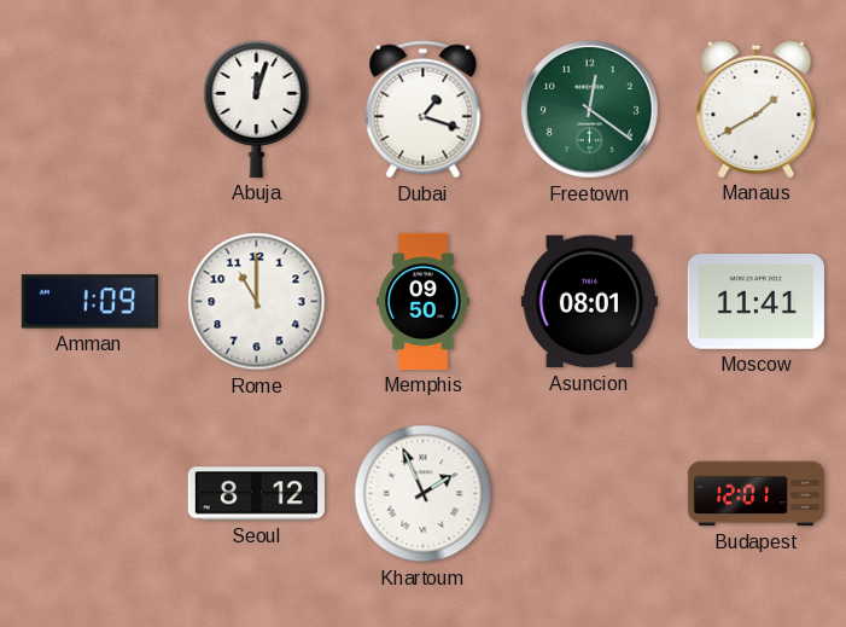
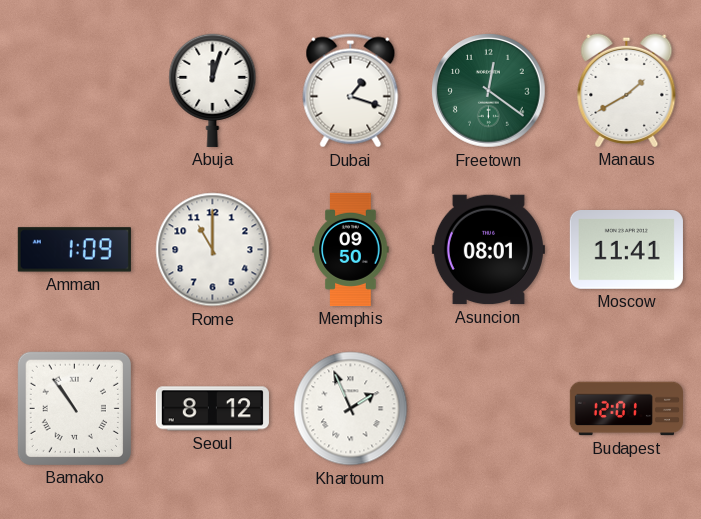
Bamako: none -> 10:54 (74, 408)
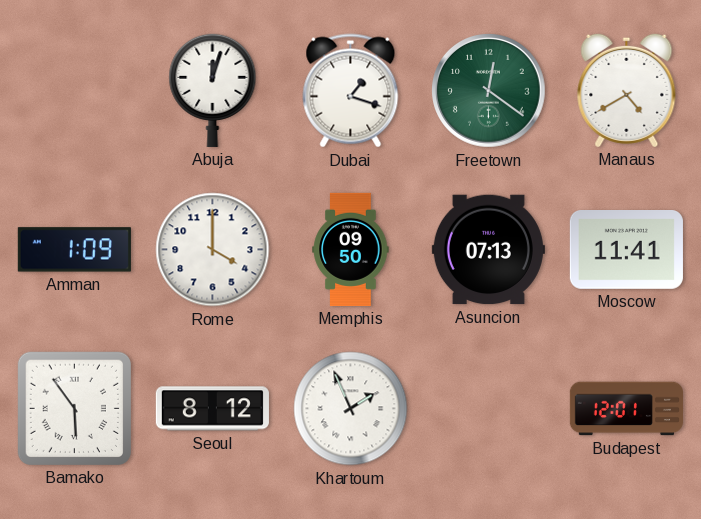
Manaus: 1:40 -> 4:40 (627, 90)
Rome: 11:00 -> 4:00 (213, 250)
Asuncion: 08:01 -> 07:13 (488, 250)
Bamako: 10:54 -> 5:54 (74, 408)
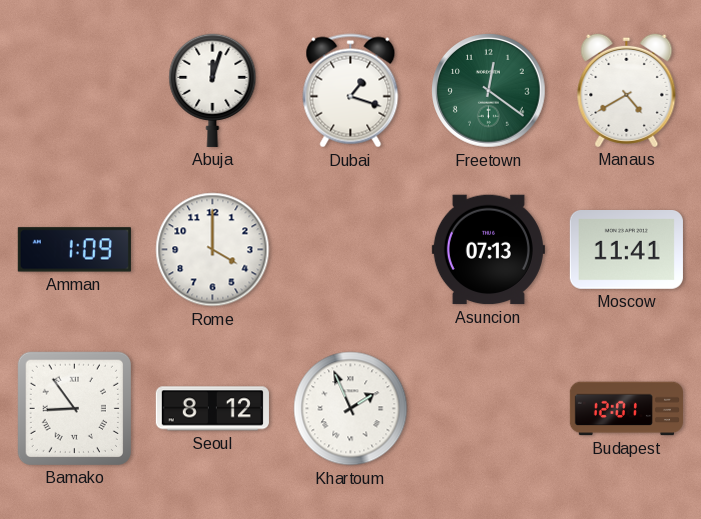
Memphis: 09:50 -> none (351, 249)
Bamako: 5:54 -> 8:54 (74, 408)
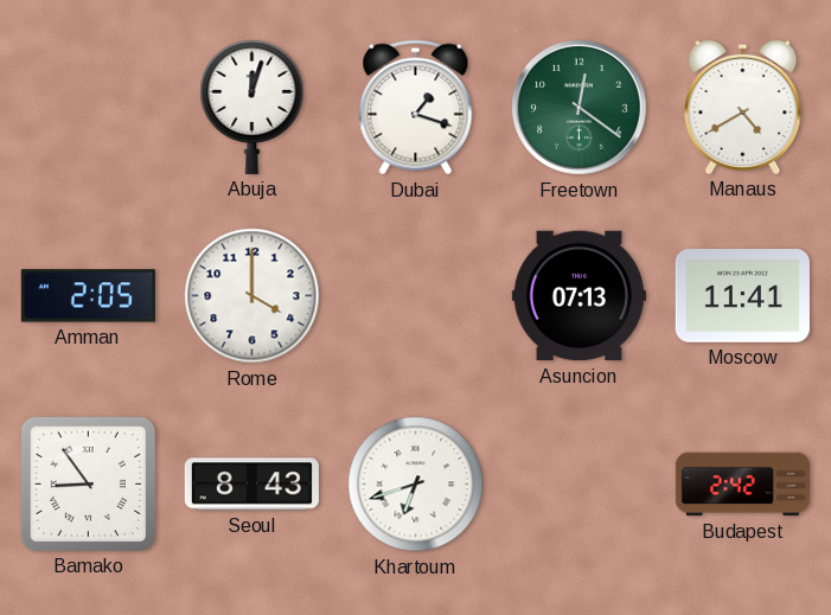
Amman: 1:09 -> 2:05 (88, 296)
Seoul: 8:12 -> 8:43 (251, 485)
Khartoum: 1:56 -> 6:42 (416, 485)
Budapest: 12:01 -> 2:42 (742, 485)
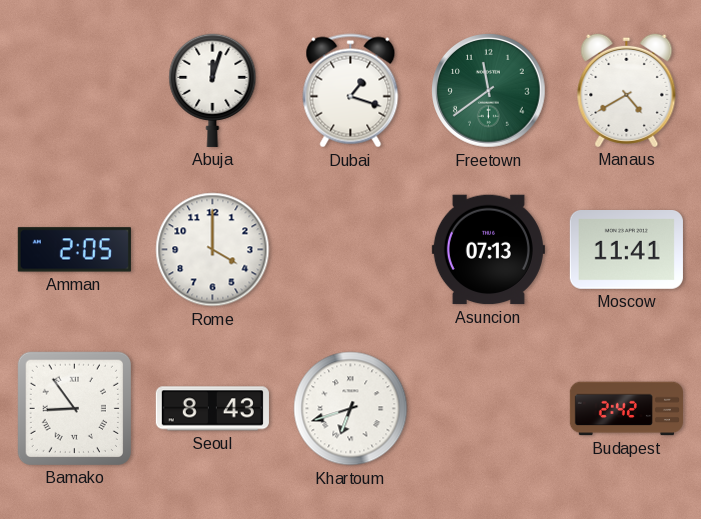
Freetown: 12:21 -> 11:39 (489, 91)
